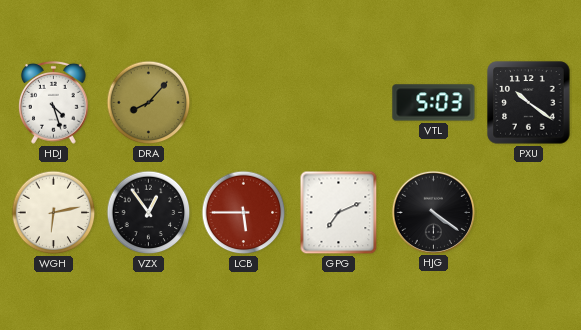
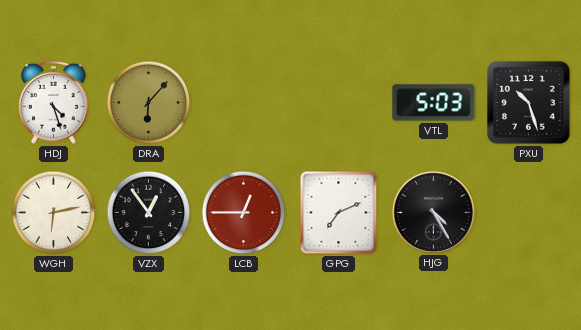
DRA: 8:07 -> 6:07 (149, 103)
PXU: 10:21 -> 10:27 (529, 103)
LCB: 5:45 -> 12:45 (244, 213)
HJG: 4:21 -> 4:25 (433, 212)
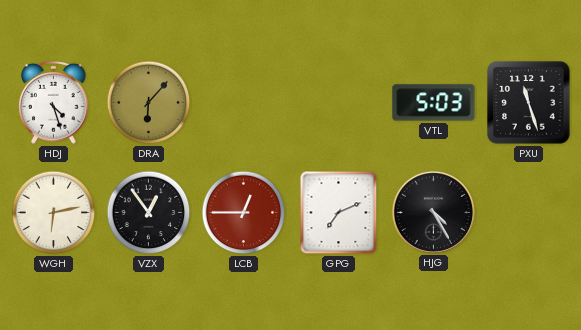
PXU: 10:27 -> 11:27 (529, 103)
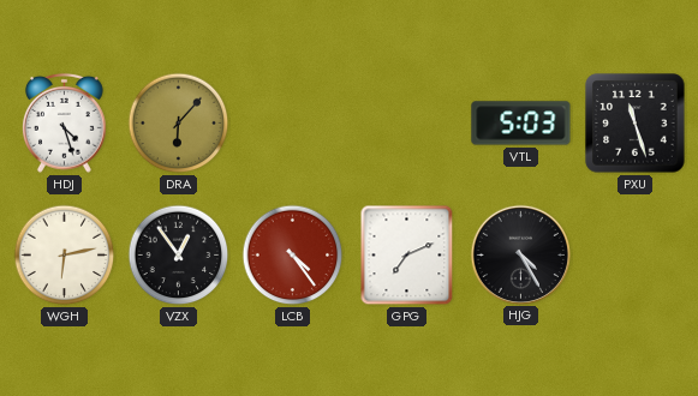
LCB: 12:45 -> 4:24 (293, 256)
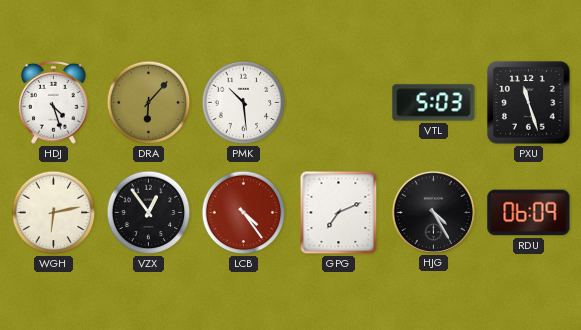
PMK: none -> 10:29 (244, 103)
RDU: none -> 06:09 (529, 213)
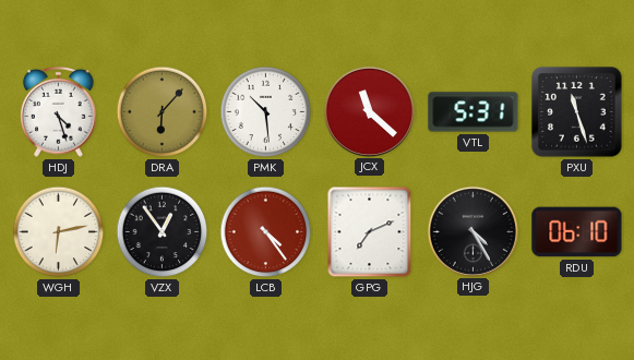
JCX: none -> 11:22 (369, 111)
VTL: 5:03 -> 5:31 (474, 112)
RDU: 06:09 -> 06:10 (577, 232)
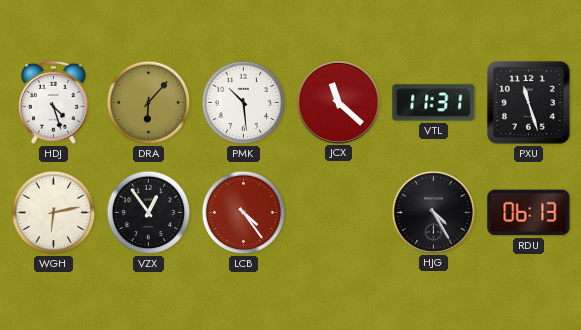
VTL: 5:31 -> 11:31 (434, 103)
GPG: 7:11 -> none (370, 232)
RDU: 06:10 -> 06:13 (529, 213)
